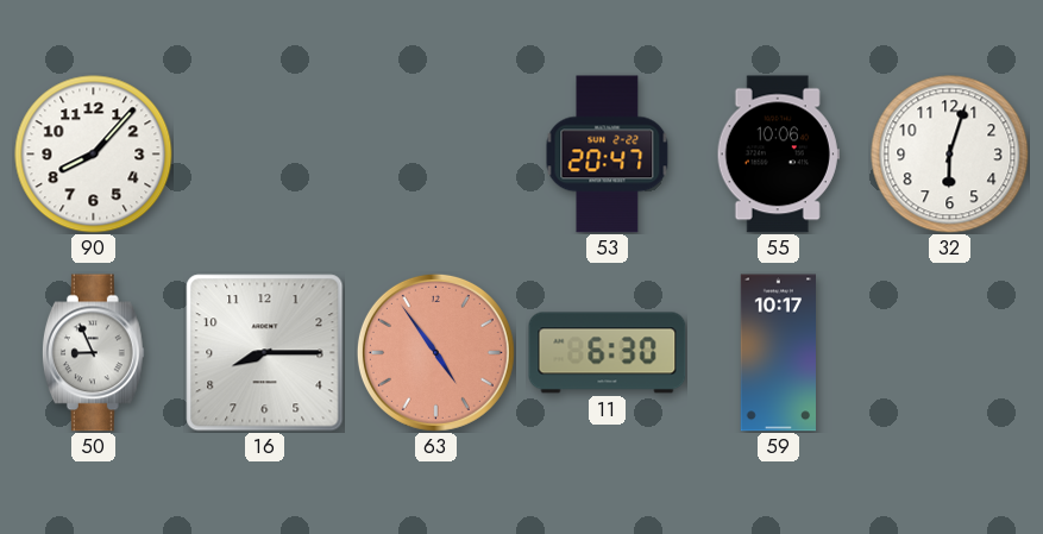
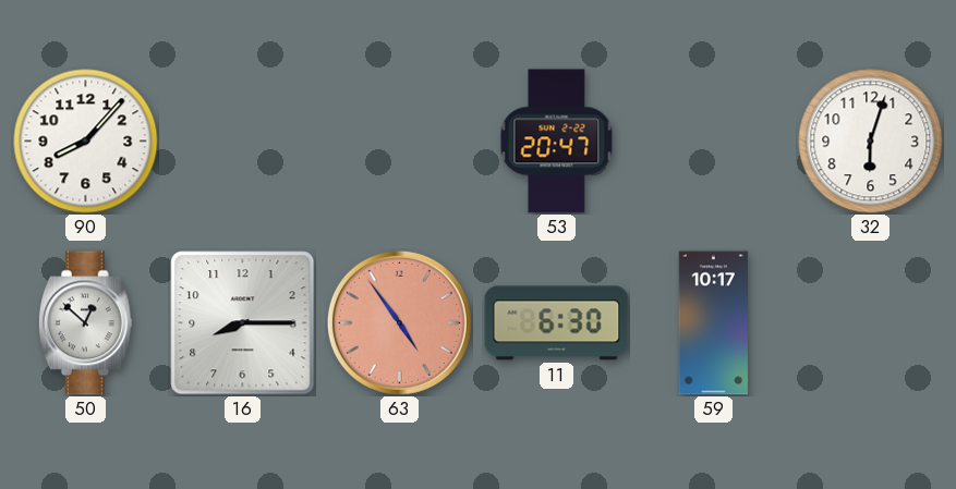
55: 10:06 -> none (778, 155)
50: 8:56 -> 12:52 (85, 323)
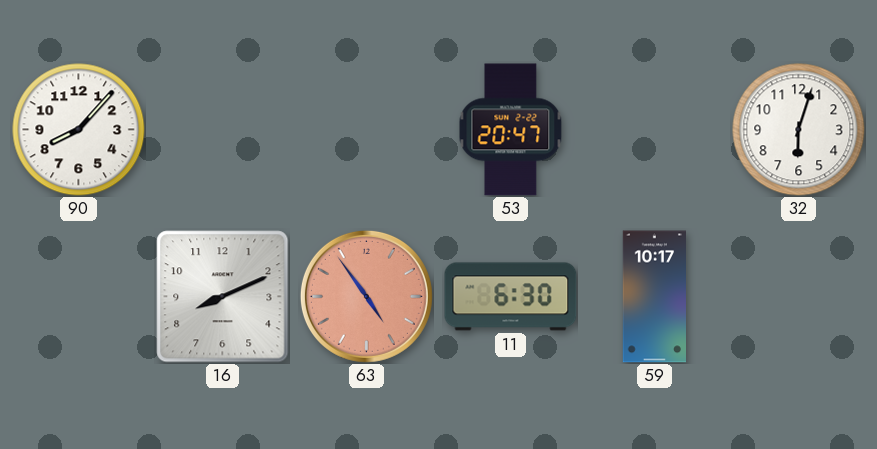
50: 12:52 -> none (85, 323)
16: 8:15 -> 8:11 (223, 297)
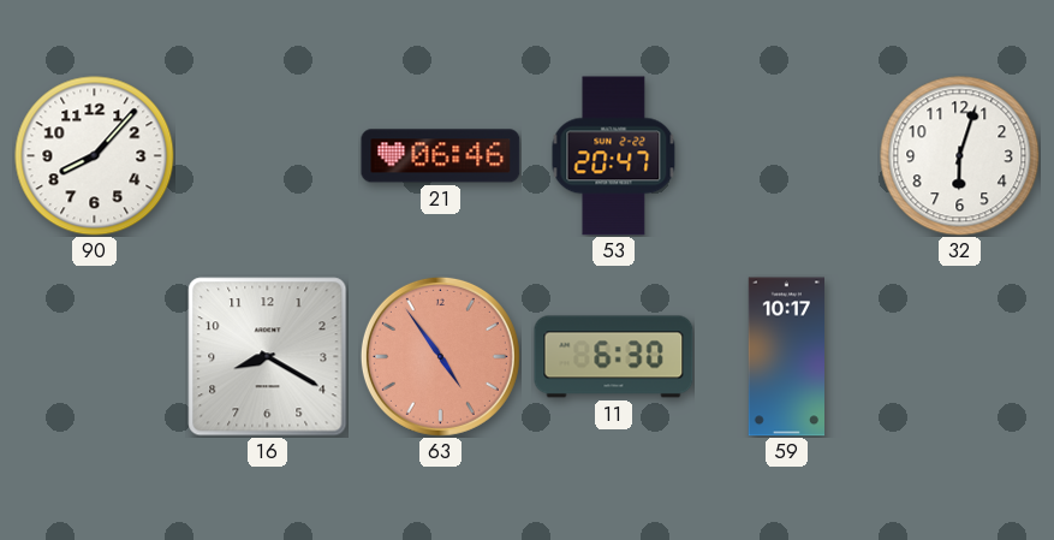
21: none -> 06:46 (441, 156)
16: 8:11 -> 8:20 (268, 357)
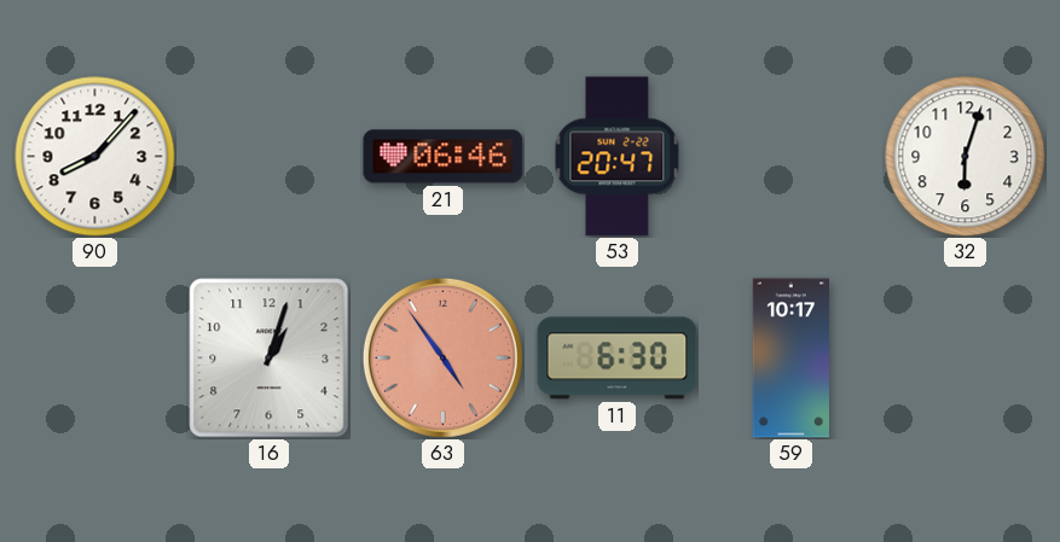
16: 8:20 -> 1:03 (270, 359)
